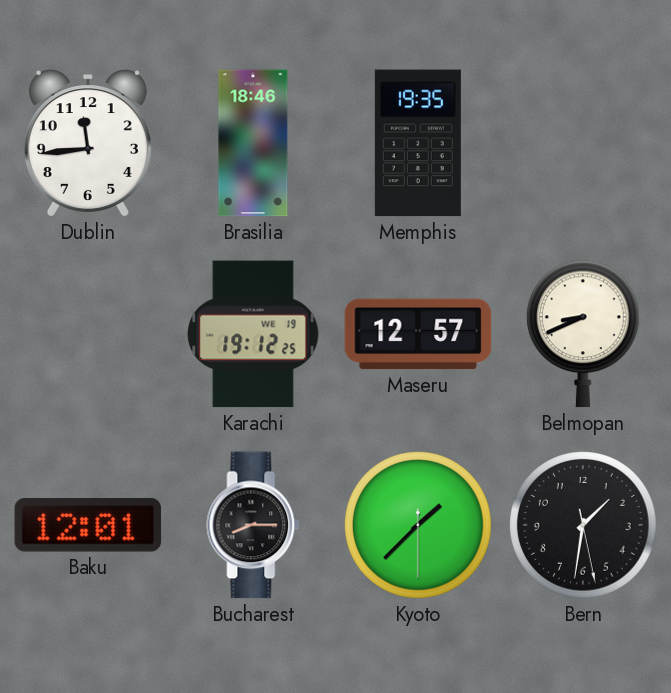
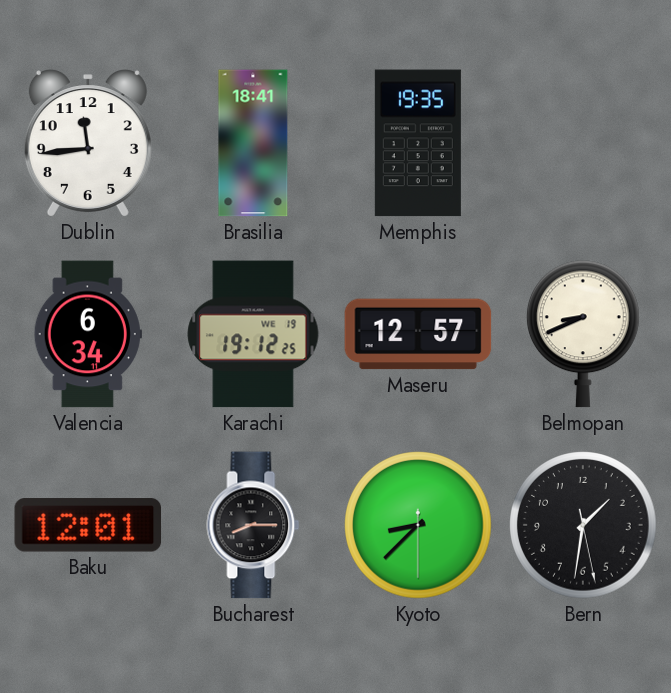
Brasilia: 18:46 -> 18:41 (253, 143)
Valencia: none -> 6:34 (88, 334)
Kyoto: 1:37 -> 8:37 (418, 525)
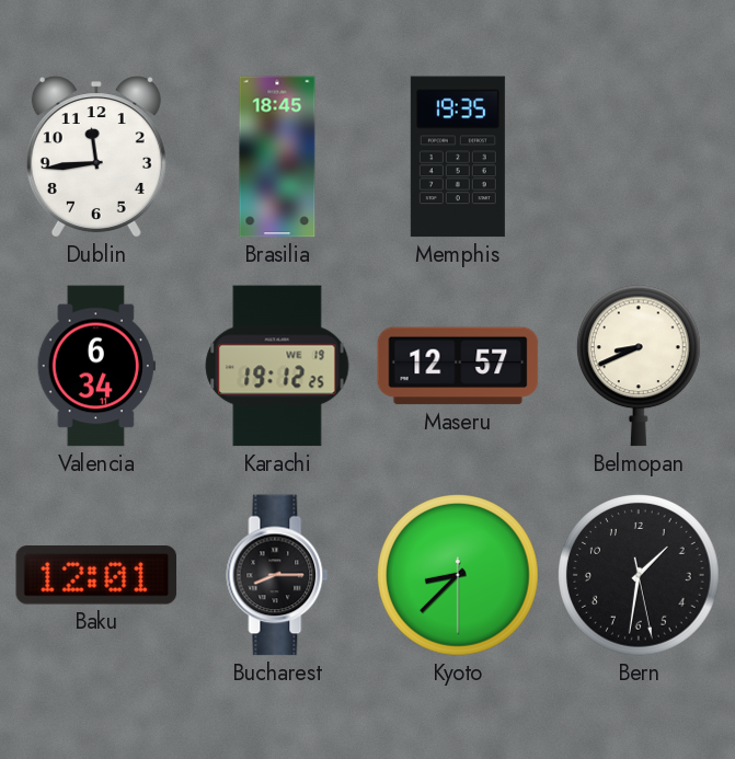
Brasilia: 18:41 -> 18:45 (277, 157)
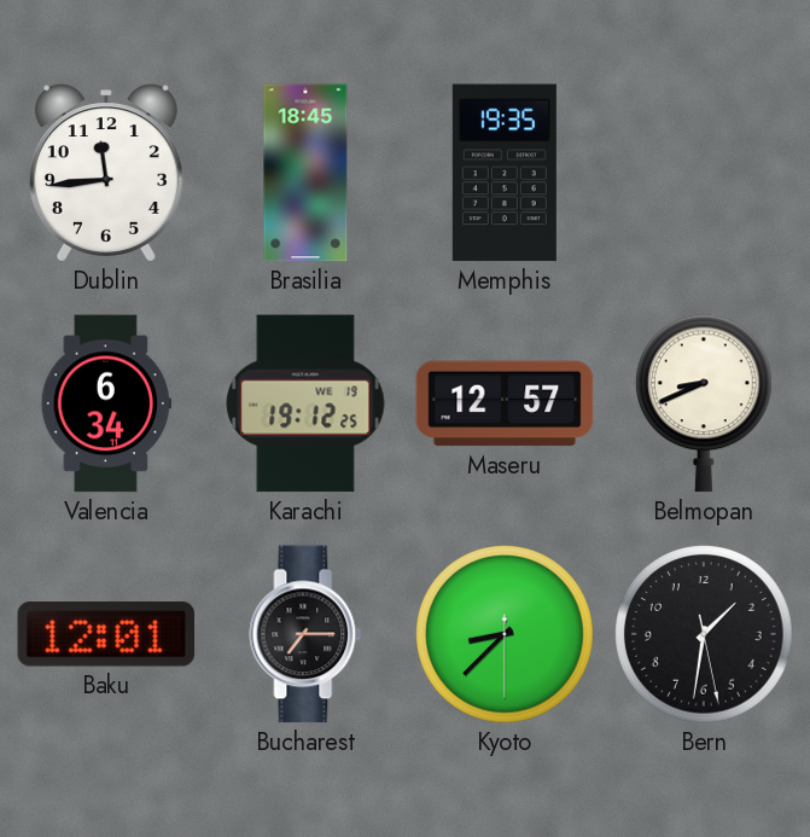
Bucharest: 8:15 -> 7:15 (305, 634)
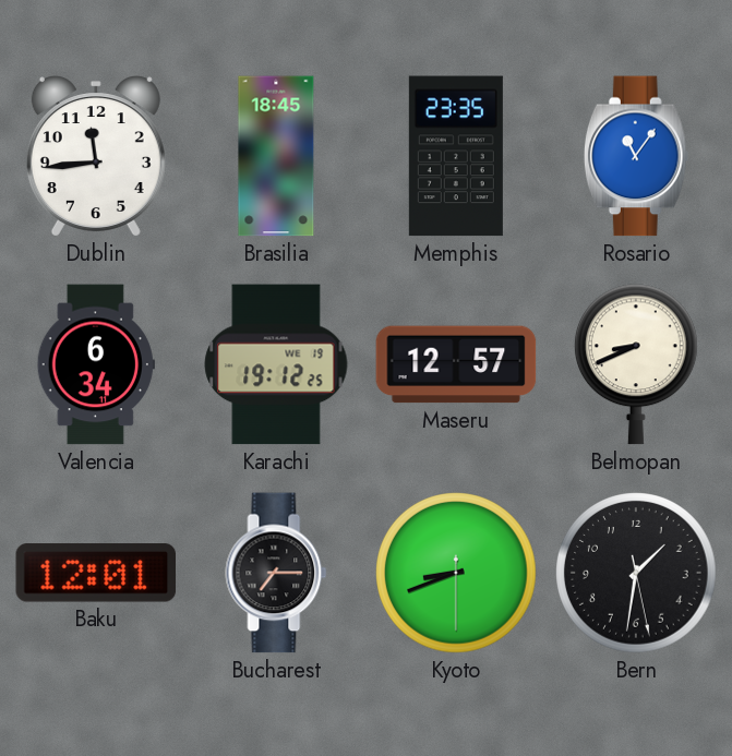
Memphis: 19:35 -> 23:35 (456, 156)
Rosario: none -> 11:06 (636, 156)
Kyoto: 8:37 -> 8:41 (456, 573)
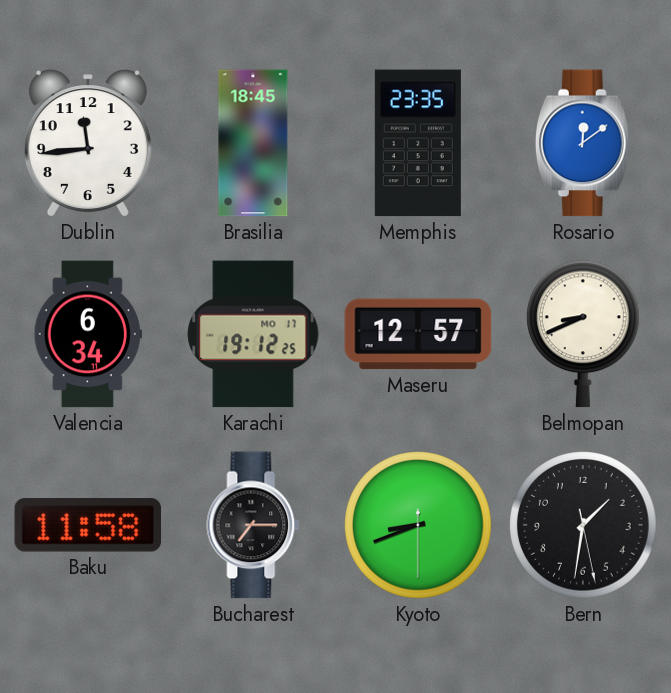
Rosario: 11:06 -> 12:09 (583, 143)
Karachi date: WE 19 -> MO 17 (253, 334)
Baku: 12:01 -> 11:58 (88, 525)
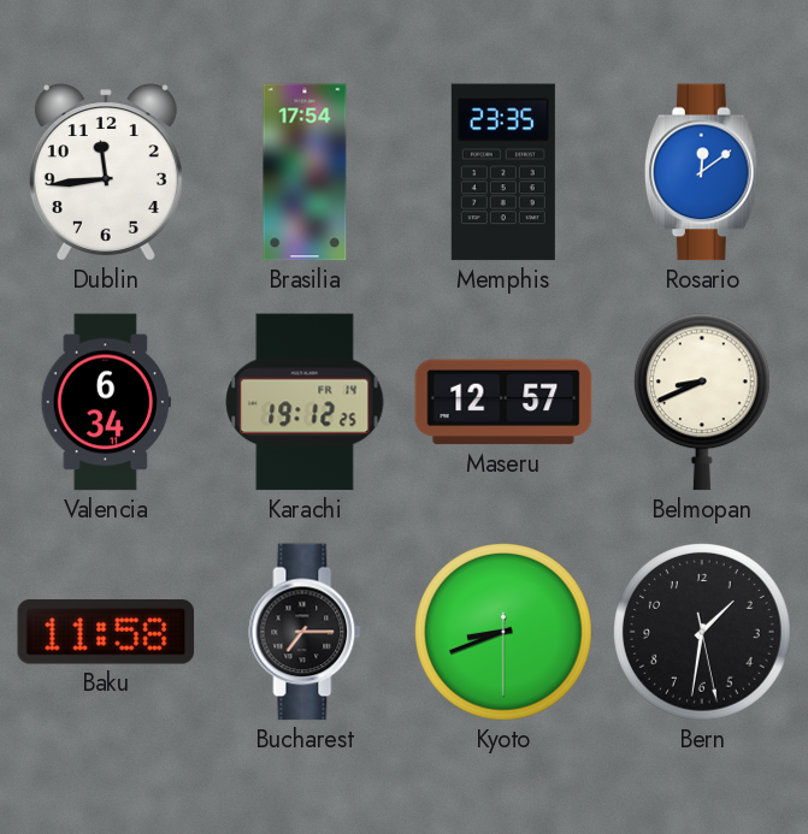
Brasilia: 18:45 -> 17:54 (305, 172)
Karachi date: MO 17 -> FR 14 (305, 402)
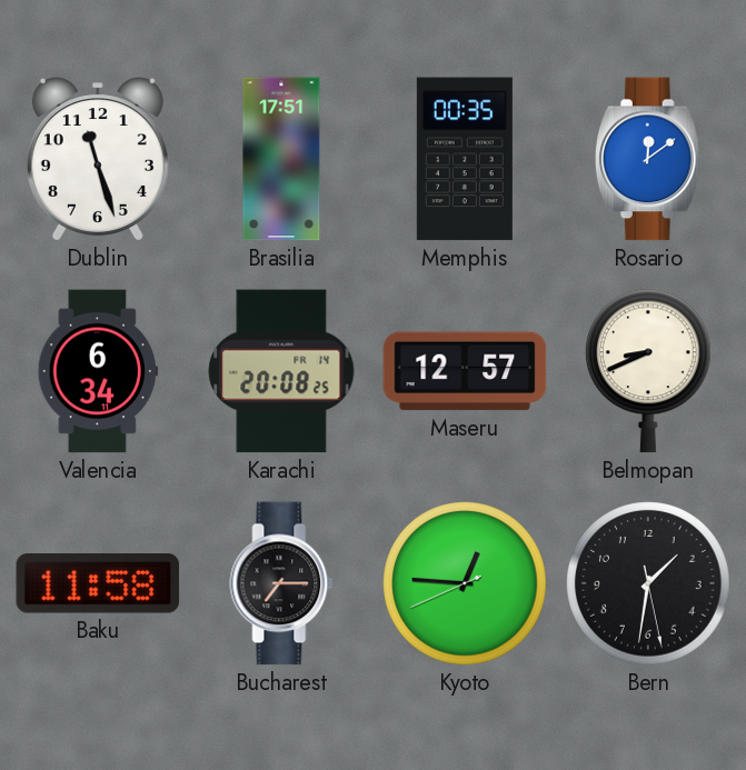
Dublin: 11:44 -> 11:27 (98, 159)
Brasilia: 17:54 -> 17:51 (281, 159)
Memphis: 23:35 -> 00:35 (465, 159)
Karachi: 19:12 -> 20:08 (281, 371)
Kyoto: 8:41 -> 12:45 (465, 583)
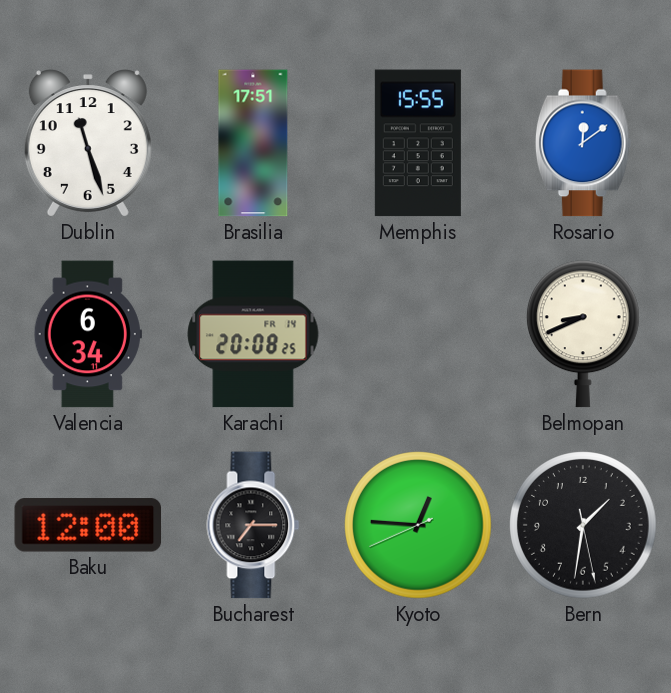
Memphis: 00:35 -> 15:55 (418, 143)
Maseru: 12:57 -> none (465, 371)
Baku: 11:58 -> 12:00 (88, 525)
